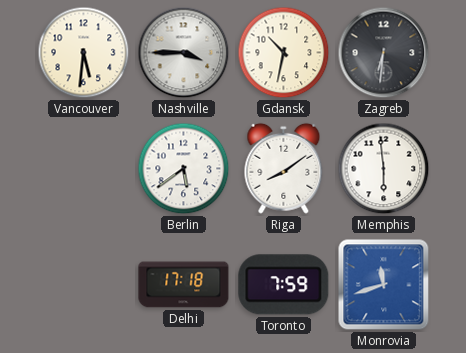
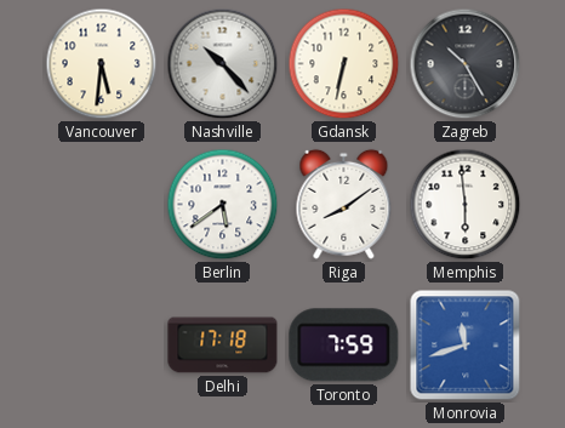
Nashville: 3:45 -> 10:23 (223, 64)
Gdansk: 10:32 -> 6:32 (344, 64)
Zagreb: 6:31 -> 10:25 (466, 64)
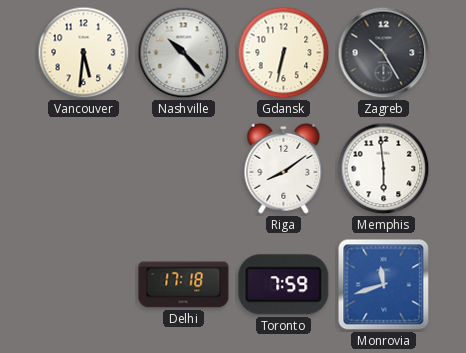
Berlin: 5:39 -> none (223, 205)
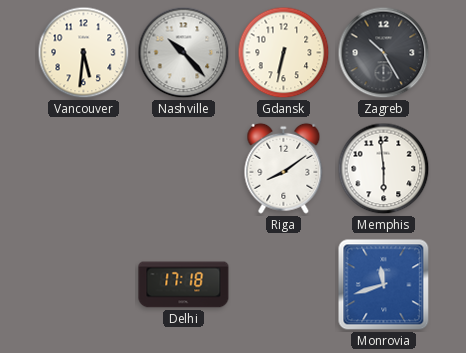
Toronto: 7:59 -> none (284, 285)
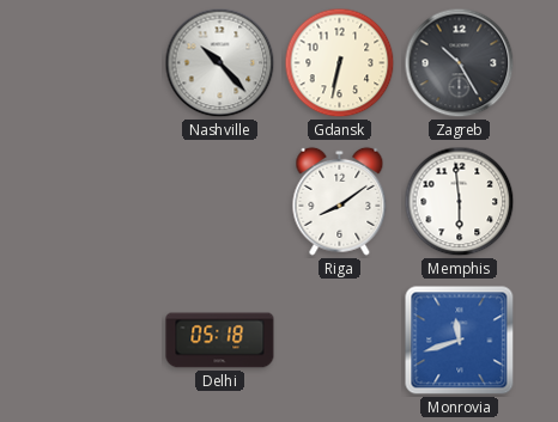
Vancouver: 5:31 -> none (84, 53)
Delhi: 17:18 -> 05:18 (220, 341)
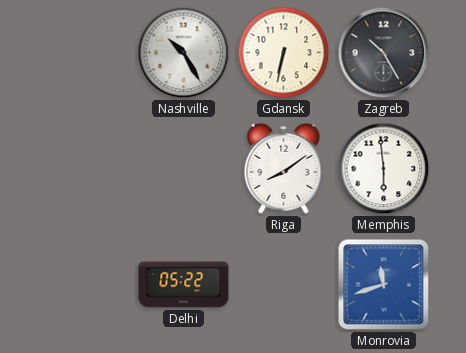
Nashville: 10:23 -> 10:25 (184, 53)
Delhi: 05:18 -> 05:22 (184, 285)
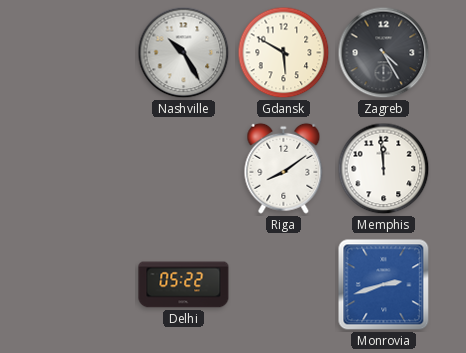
Gdansk: 6:32 -> 5:50 (284, 53)
Zagreb: 10:25 -> 4:25 (384, 53)
Memphis: 5:59 -> 11:59 (384, 169)
Monrovia: 11:42 -> 2:42 (384, 285)
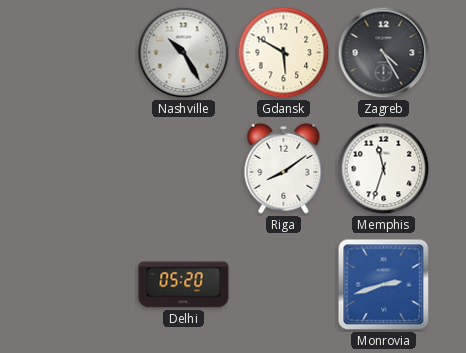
Memphis: 11:59 -> 11:33 (384, 169)
Delhi: 05:22 -> 05:20 (184, 285)
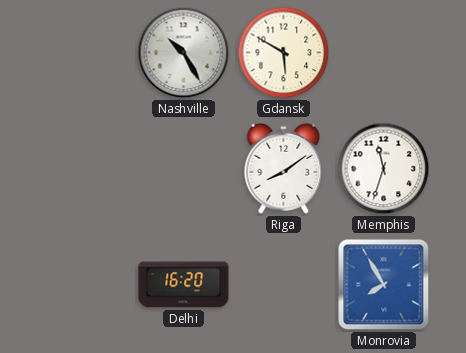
Zagreb: 4:25 -> none (384, 53)
Delhi: 05:20 -> 16:20 (184, 285)
Monrovia: 2:42 -> 7:55 (384, 285)
